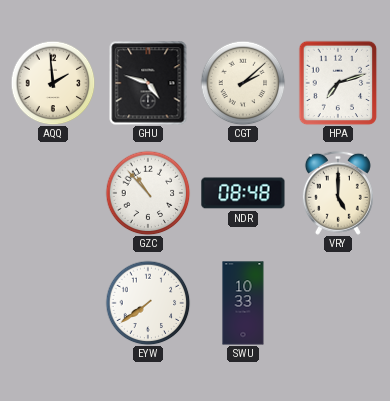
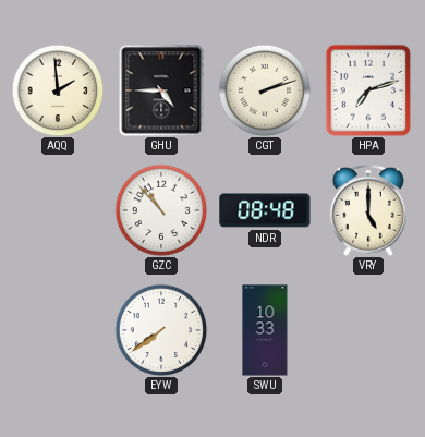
GHU: 4:48 -> 4:45 (161, 90)
CGT: 2:08 -> 2:12 (265, 90)
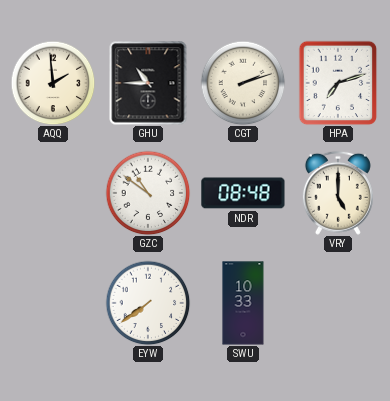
GHU: 4:45 -> 10:45 (148, 83)
GZC: 10:53 -> 10:51 (148, 193)
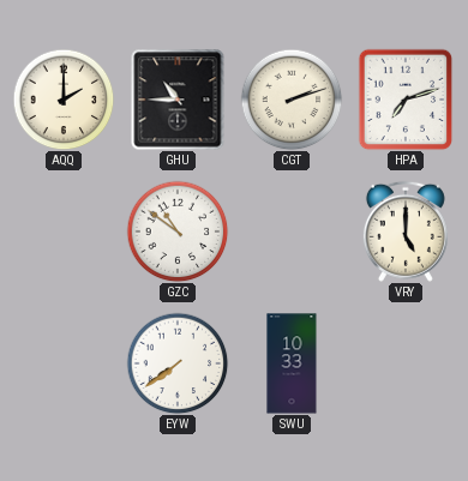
AQQ: 1:59 -> 2:00 (64, 100)
NDR: 08:48 -> none (243, 193)
